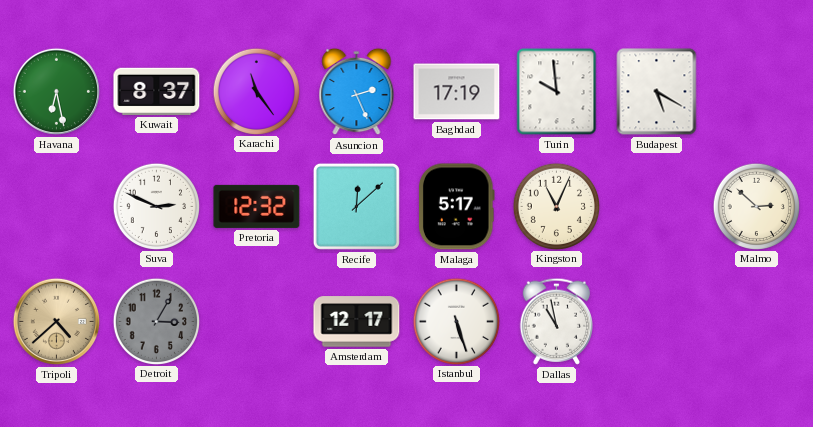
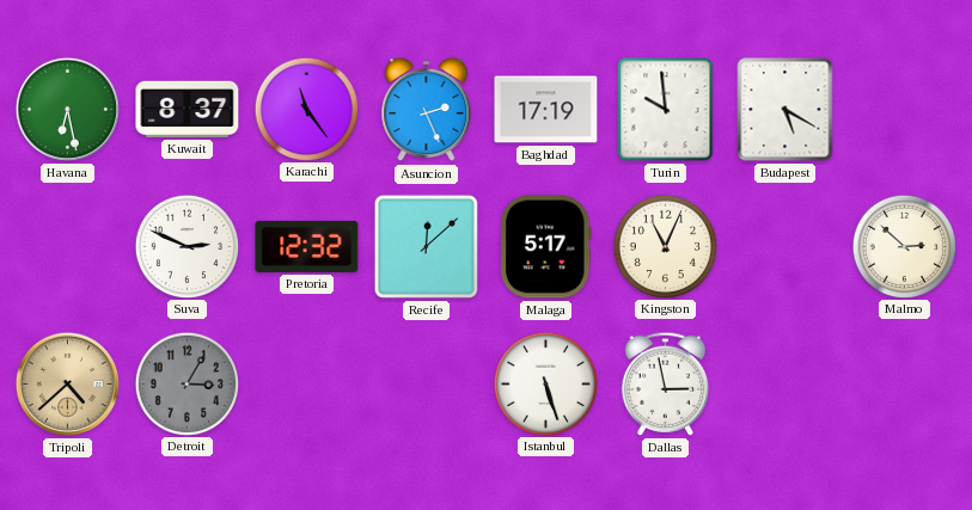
Amsterdam: 12:17 -> none (357, 322)
Dallas: 10:58 -> 2:58 (665, 383)
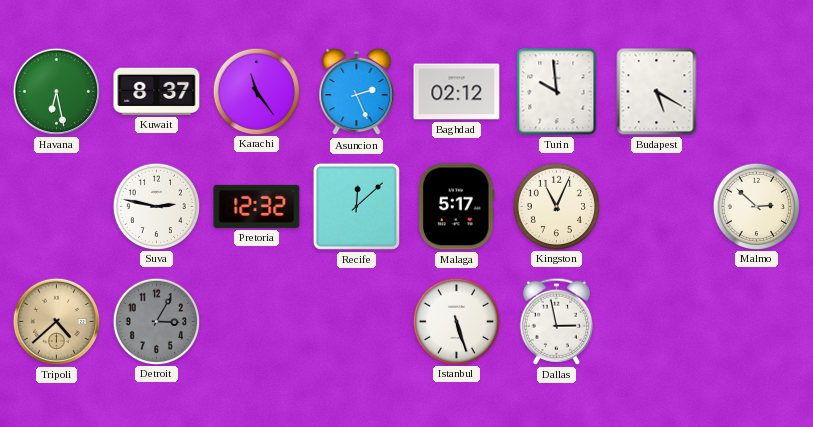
Baghdad: 17:19 -> 02:12 (457, 92)
Suva: 2:49 -> 2:47 (156, 206)
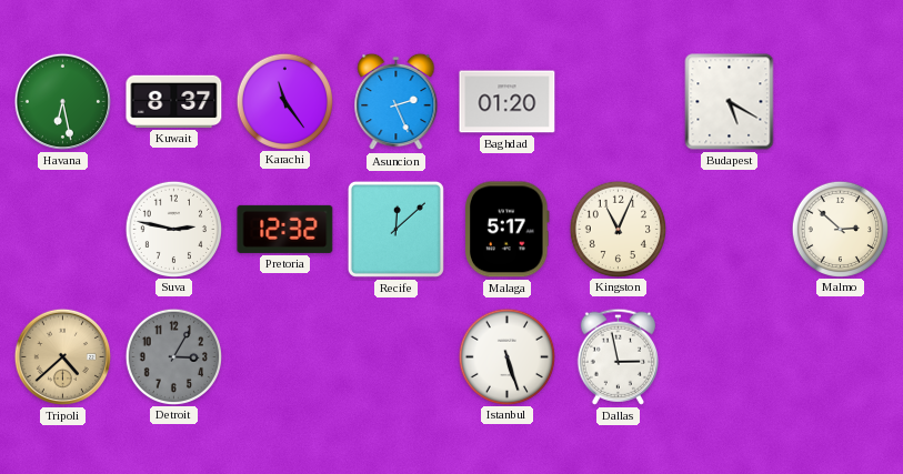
Baghdad: 02:12 -> 01:20 (508, 102)
Turin: 9:59 -> none (557, 92)
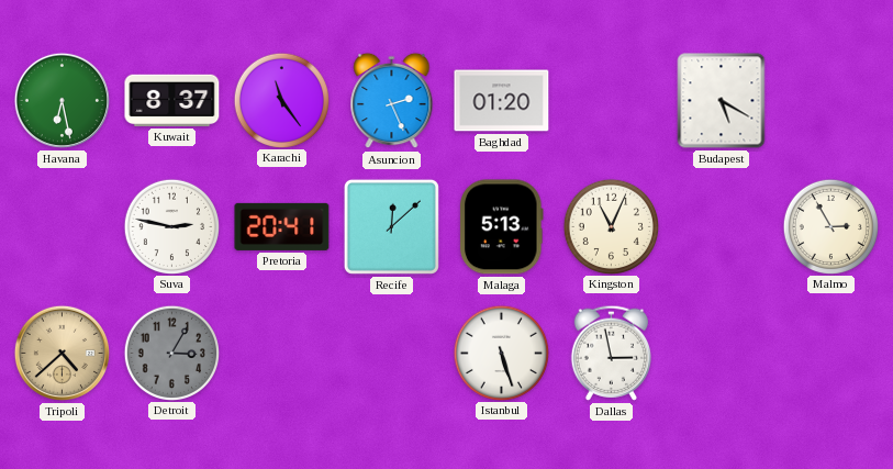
Pretoria: 12:32 -> 20:41 (282, 226)
Malaga: 5:17 -> 5:13 (502, 227)
Malmo: 2:52 -> 2:55 (830, 226)
